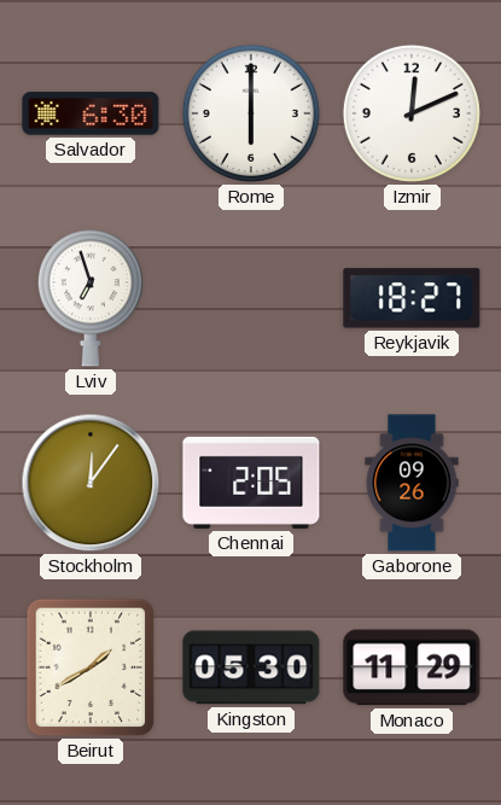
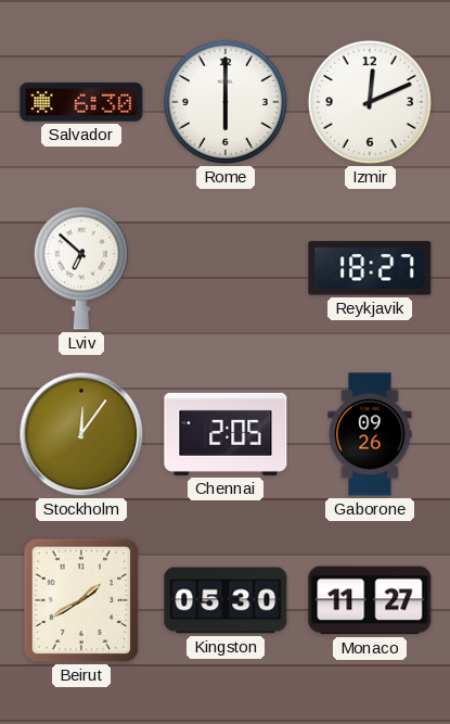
Lviv: 6:57 -> 6:52 (81, 268)
Monaco: 11:29 -> 11:27 (370, 600)
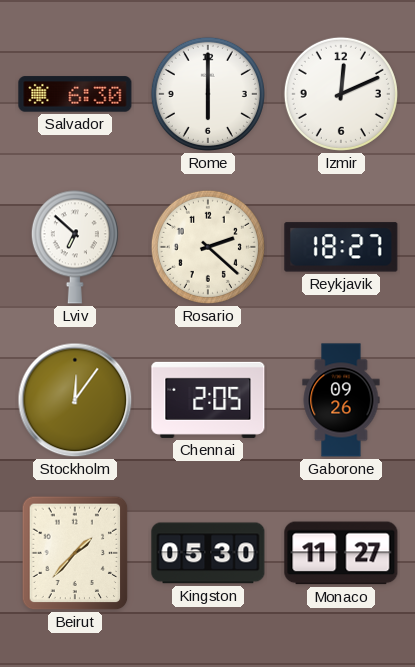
Rosario: none -> 2:22 (208, 247)
Beirut: 1:40 -> 1:37 (75, 553)
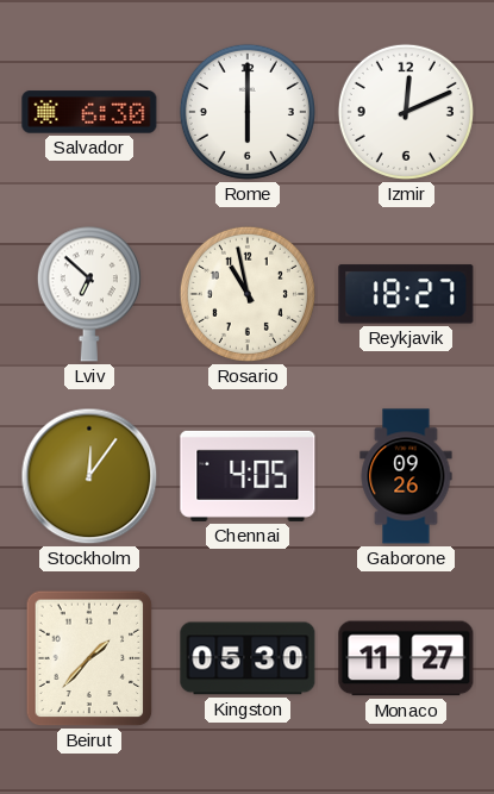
Rosario: 2:22 -> 10:58 (248, 294)
Chennai: 2:05 -> 4:05 (248, 476)
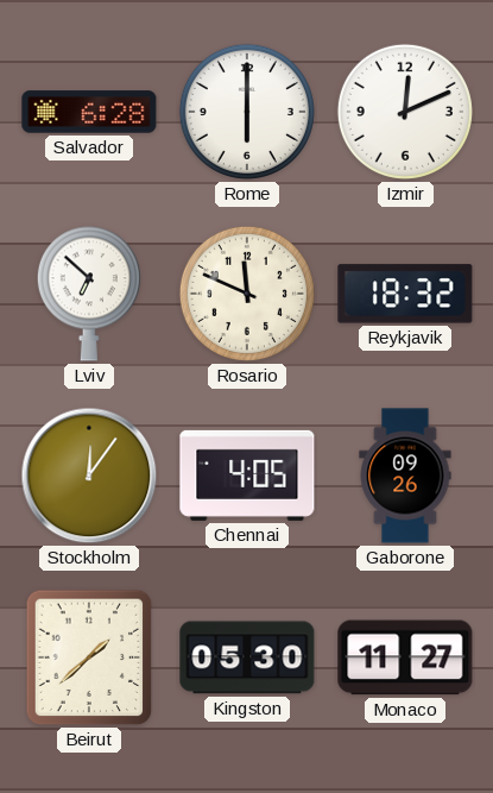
Salvador: 6:30 -> 6:28 (89, 112)
Rosario: 10:58 -> 11:49 (247, 294)
Reykjavik: 18:27 -> 18:32 (405, 294)
Beirut: 1:37 -> 1:38 (89, 657)
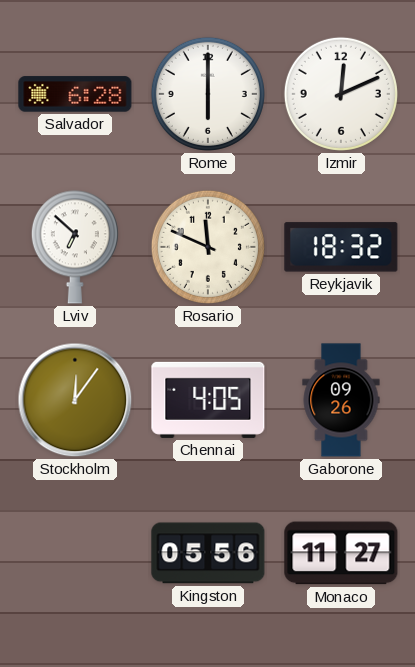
Beirut: 1:38 -> none (89, 657)
Kingston: 05:30 -> 05:56 (208, 553)
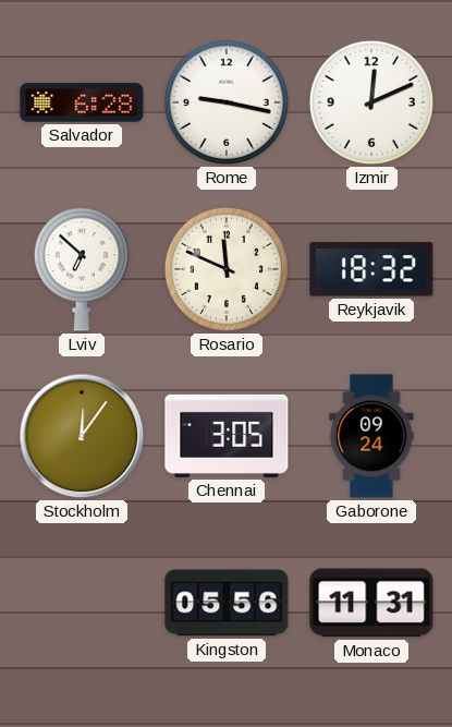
Rome: 6:00 -> 9:17 (227, 102)
Chennai: 4:05 -> 3:05 (227, 436)
Gaborone: 09:26 -> 09:24 (371, 436)
Monaco: 11:27 -> 11:31 (371, 603)
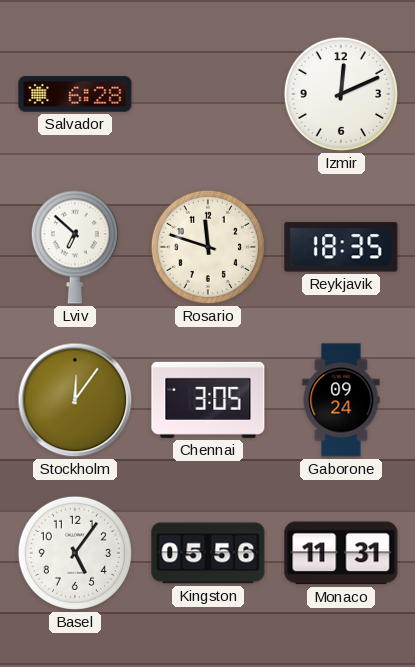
Rome: 9:17 -> none (227, 102)
Rosario: 11:49 -> 11:48 (208, 247)
Reykjavik: 18:32 -> 18:35 (341, 247)
Basel: none -> 5:06 (75, 553)
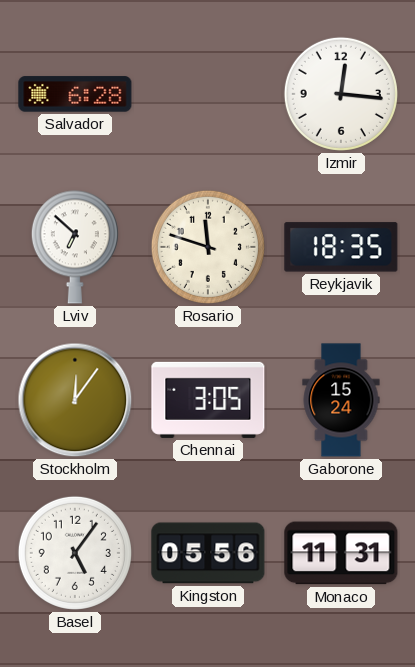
Izmir: 12:11 -> 12:16 (341, 94)
Gaborone: 09:24 -> 15:24 (341, 400)
